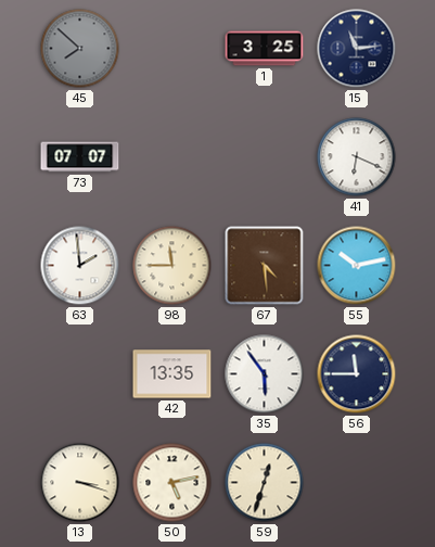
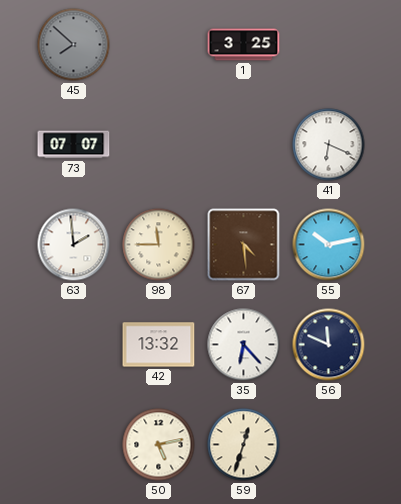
15: 11:14 -> none (357, 49)
42: 13:35 -> 13:32 (159, 345)
35: 5:54 -> 6:23 (244, 345)
56: 11:45 -> 11:49 (329, 345)
13: 3:18 -> none (80, 483)
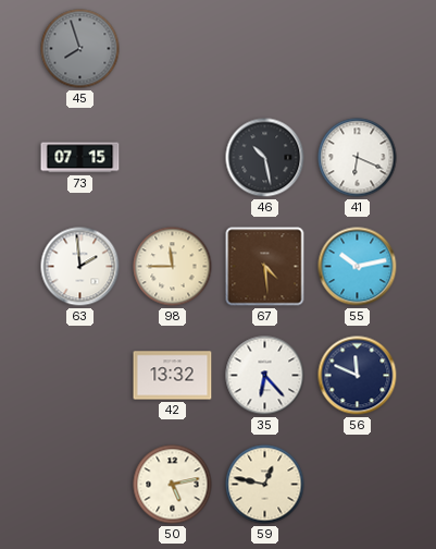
45: 7:52 -> 7:57 (80, 49)
1: 3:25 -> none (244, 45)
73: 07:07 -> 07:15 (80, 158)
46: none -> 10:28 (265, 158)
59: 12:33 -> 12:47 (265, 485)
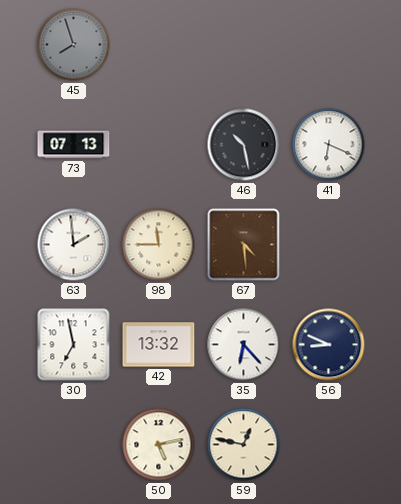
73: 07:15 -> 07:13 (74, 145)
55: 10:13 -> none (358, 267)
30: none -> 6:58 (74, 345)
56: 11:49 -> 8:49 (329, 345)
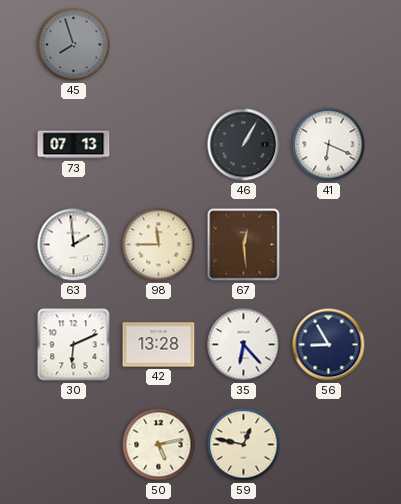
46: 10:28 -> 1:05 (244, 145)
67: 4:29 -> 12:29 (244, 245)
30: 6:58 -> 6:11 (74, 345)
42: 13:32 -> 13:28 (159, 345)
56: 8:49 -> 8:55 (329, 345)
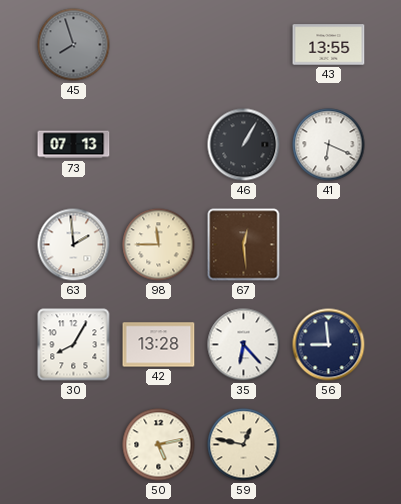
43: none -> 13:55 (329, 45)
30: 6:11 -> 8:05 (74, 345)
56: 8:55 -> 8:59 (329, 345)
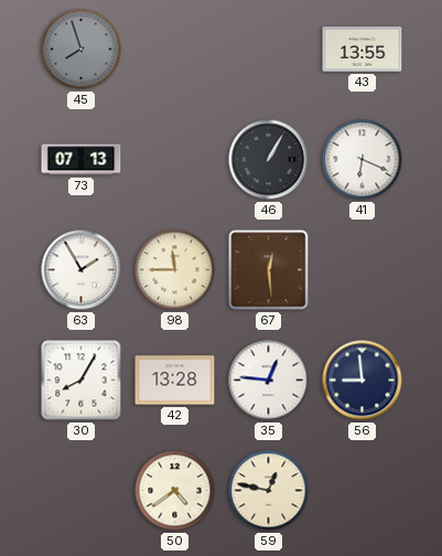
63: 1:59 -> 1:55 (82, 270)
35: 6:23 -> 12:46 (269, 381)
50: 5:13 -> 4:39 (175, 491)
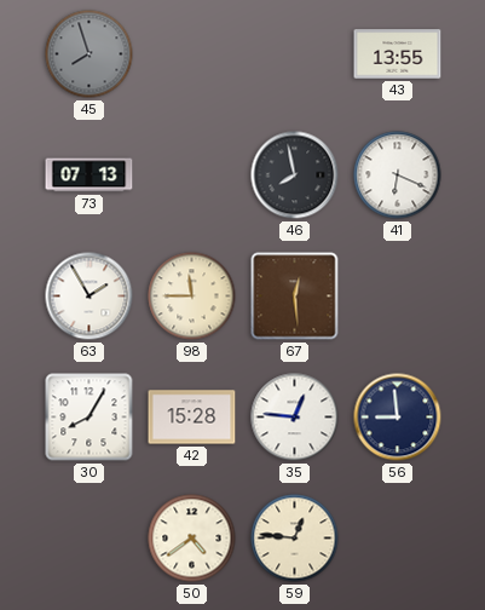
46: 1:05 -> 7:58 (295, 175)
42: 13:28 -> 15:28 (192, 418)
59: 12:47 -> 12:46 (295, 539)
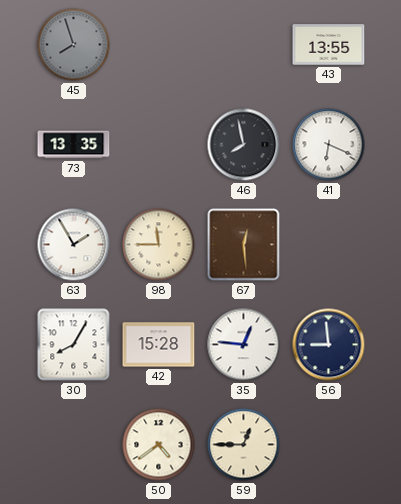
73: 07:13 -> 13:35 (74, 145)
59: 12:46 -> 12:45 (244, 445)
